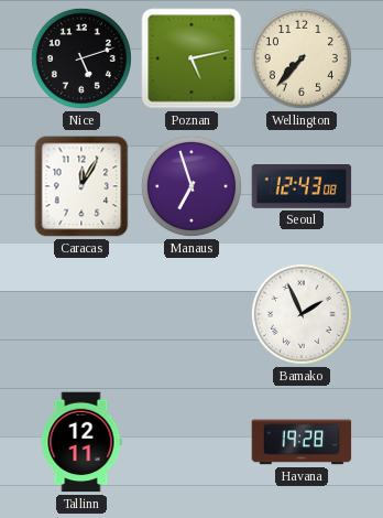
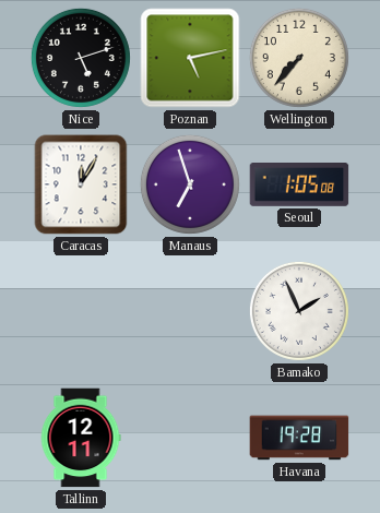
Seoul: 12:43 -> 1:05 (299, 186)
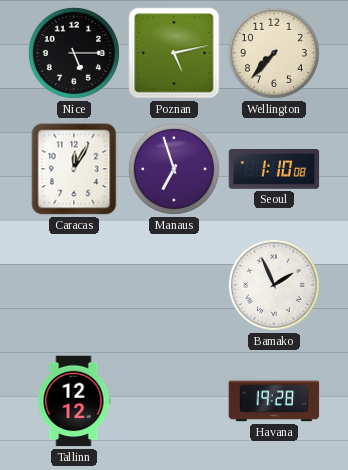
Nice: 5:12 -> 5:15 (74, 53)
Seoul: 1:05 -> 1:10 (274, 170)
Tallinn: 12:11 -> 12:12 (74, 401)
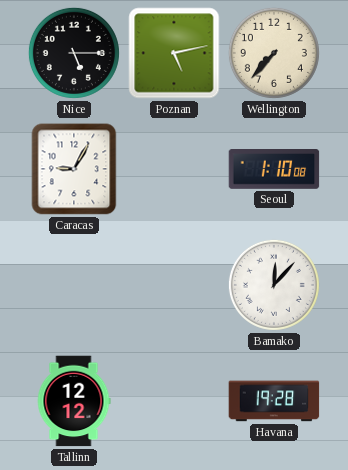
Caracas: 12:05 -> 9:05 (74, 169)
Manaus: 6:57 -> none (174, 169)
Bamako: 1:56 -> 12:07 (274, 285)
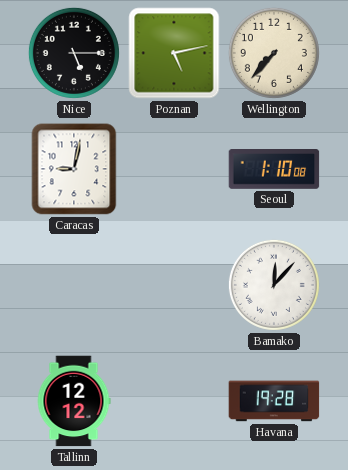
Caracas: 9:05 -> 9:02 (74, 169)
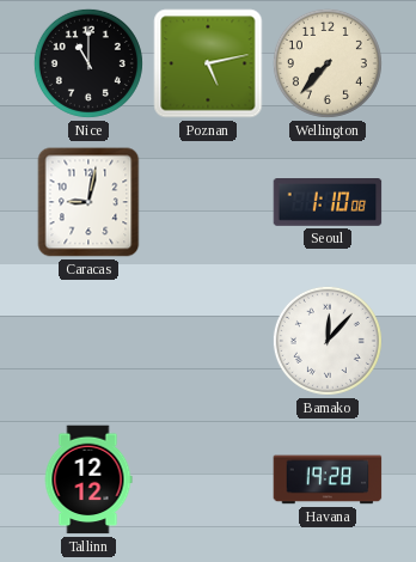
Nice: 5:15 -> 11:00 (88, 63)
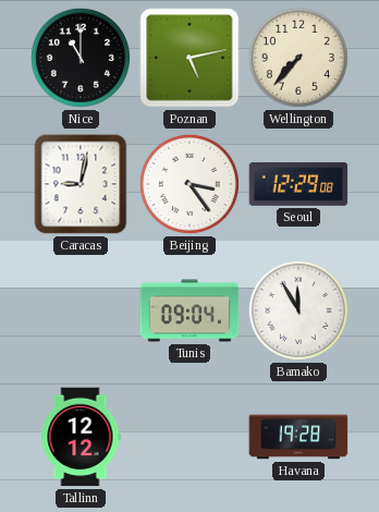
Beijing: none -> 3:24 (189, 184)
Seoul: 1:10 -> 12:29 (298, 185)
Tunis: none -> 09:04 (189, 310)
Bamako: 12:07 -> 11:55 (298, 310)
